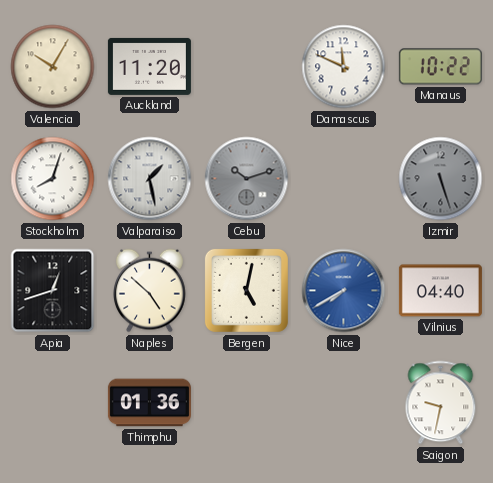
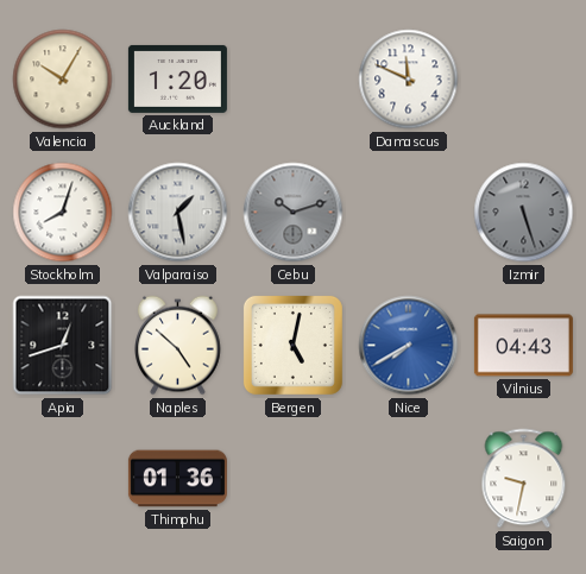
Auckland: 11:20 -> 1:20 (177, 78)
Manaus: 10:22 -> none (440, 67)
Vilnius: 04:40 -> 04:43 (523, 346)
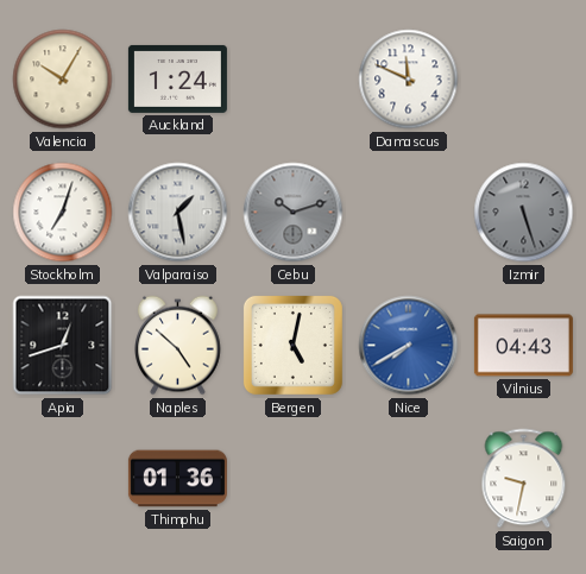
Auckland: 1:20 -> 1:24 (177, 78)
Stockholm: 8:03 -> 7:03 (63, 213)
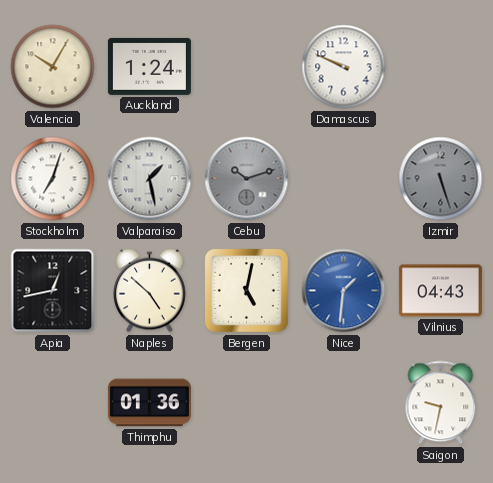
Damascus: 11:49 -> 9:49 (344, 67)
Apia: 12:42 -> 12:43 (53, 291)
Nice: 7:40 -> 1:31 (344, 291)
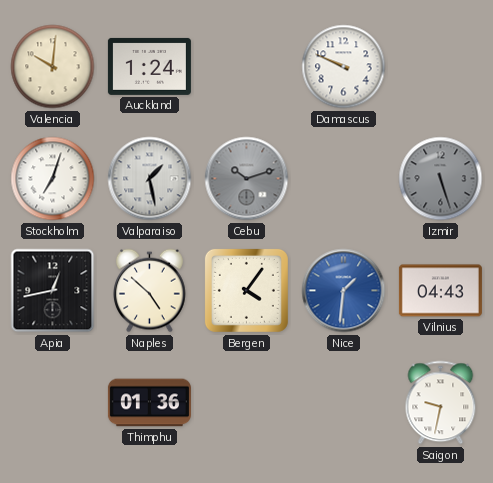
Valencia: 10:05 -> 10:01 (53, 67)
Bergen: 5:02 -> 4:06 (246, 290)
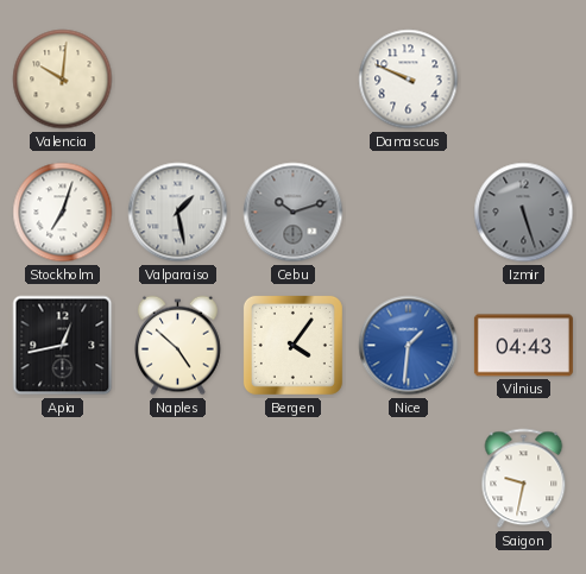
Auckland: 1:24 -> none (149, 66)
Thimphu: 01:36 -> none (149, 403)
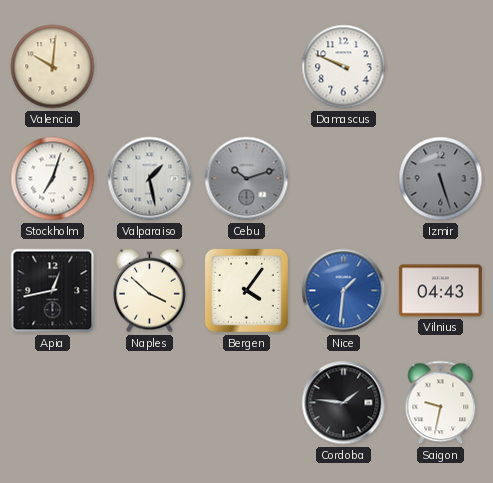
Naples: 4:52 -> 3:52 (150, 291)
Cordoba: none -> 1:46 (344, 403)
